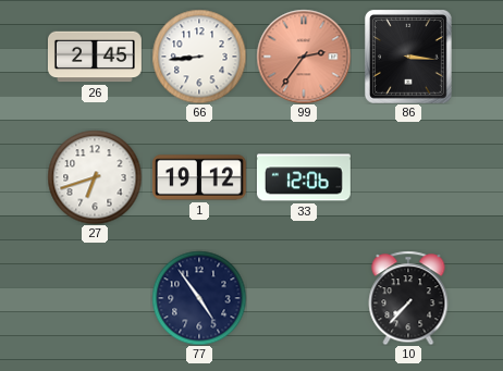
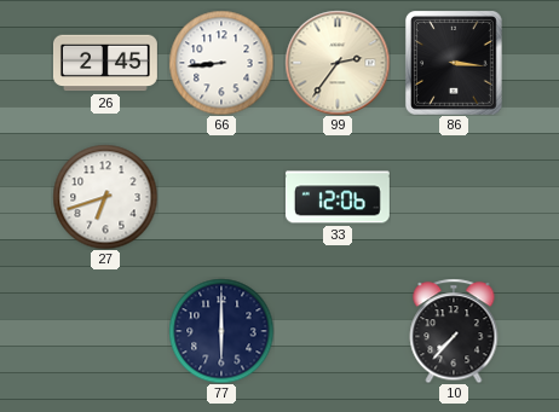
99 dial: salmon -> cream (338, 63)
1: 19:12 -> none (199, 177)
77: 4:54 -> 6:00 (221, 331)
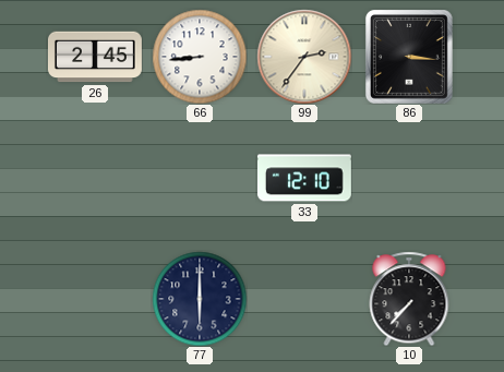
27: 6:42 -> none (105, 197)
33: 12:06 -> 12:10 (304, 178)
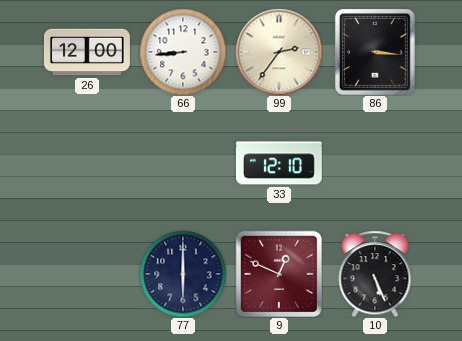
26: 2:45 -> 12:00 (88, 52)
9: none -> 12:49 (278, 273)
10: 7:37 -> 5:26 (375, 274)
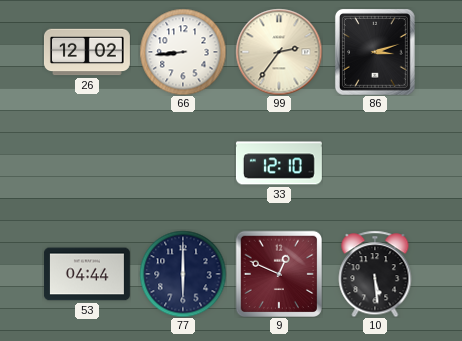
26: 12:00 -> 12:02 (88, 52)
86: 3:16 -> 3:12 (375, 52)
53: none -> 04:44 (87, 274)
10: 5:26 -> 5:29 (375, 274)
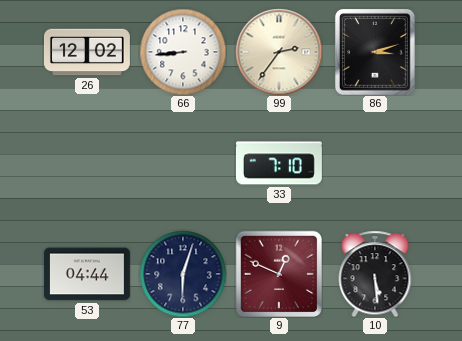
33: 12:10 -> 7:10 (279, 163)
77: 6:00 -> 6:03 (183, 274)
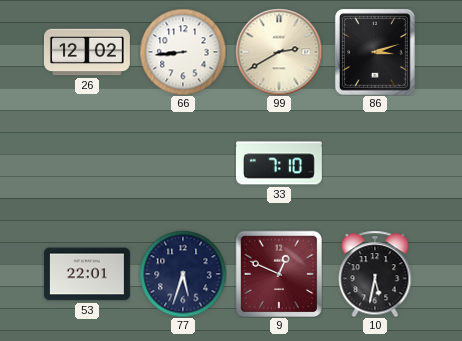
99: 2:36 -> 2:40 (279, 52)
53: 04:44 -> 22:01 (87, 274)
77: 6:03 -> 5:33 (183, 274)
10: 5:29 -> 5:32 (375, 274)
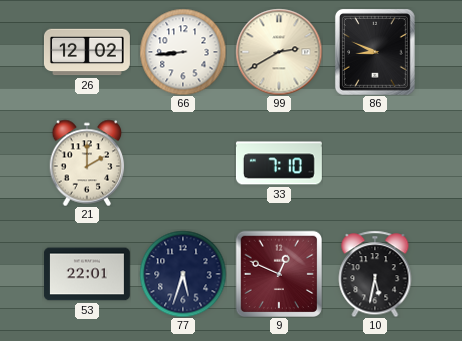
86: 3:12 -> 8:49 (375, 52)
21: none -> 2:00 (87, 163)
